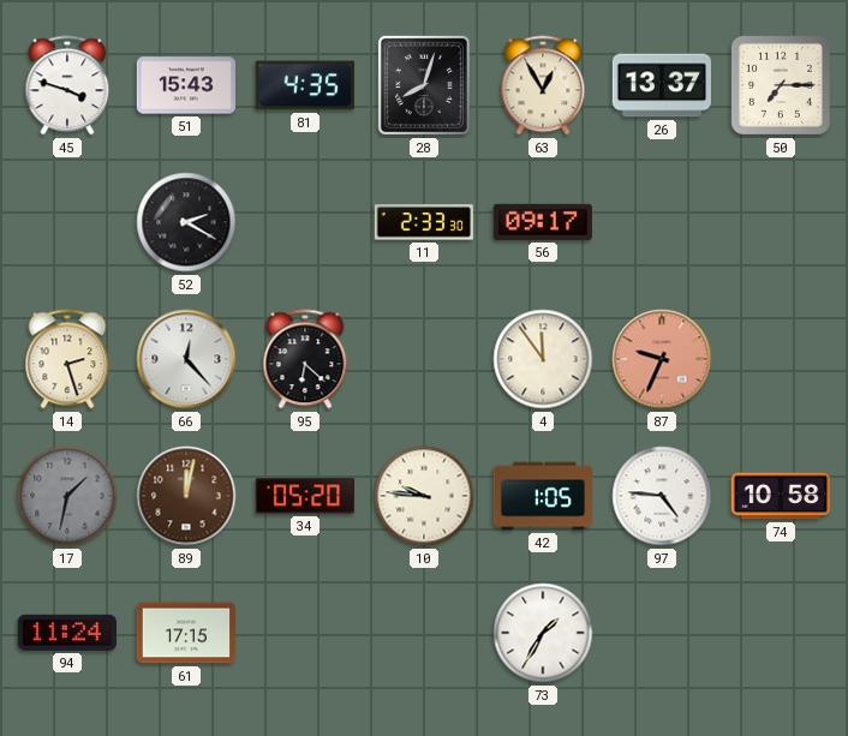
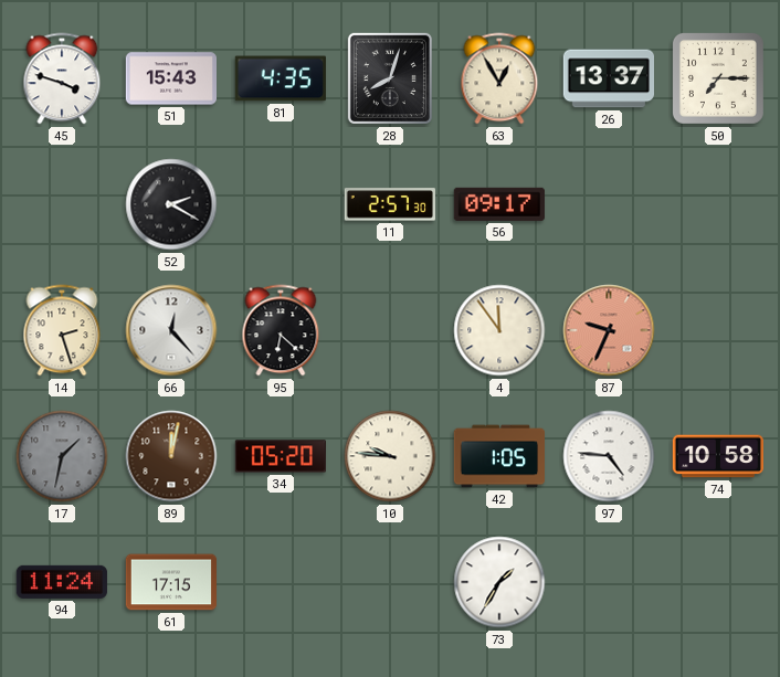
11: 2:33 -> 2:57 (390, 204)
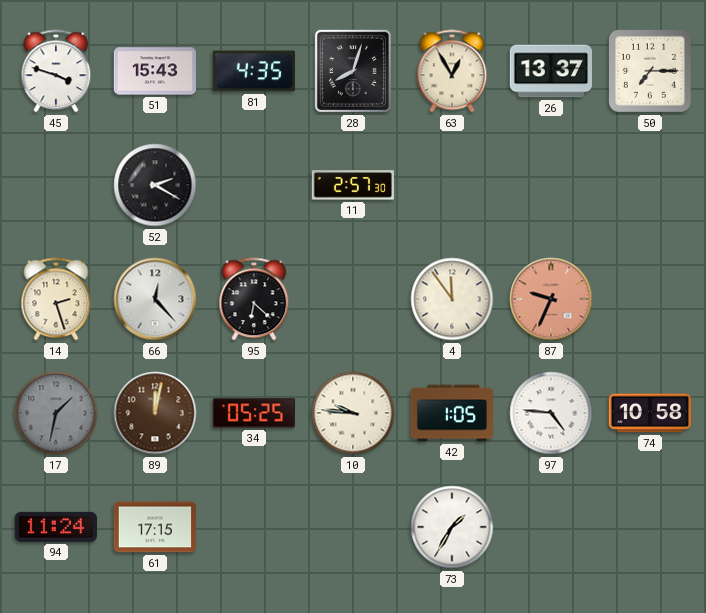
56: 09:17 -> none (499, 204)
34: 05:20 -> 05:25 (253, 413)
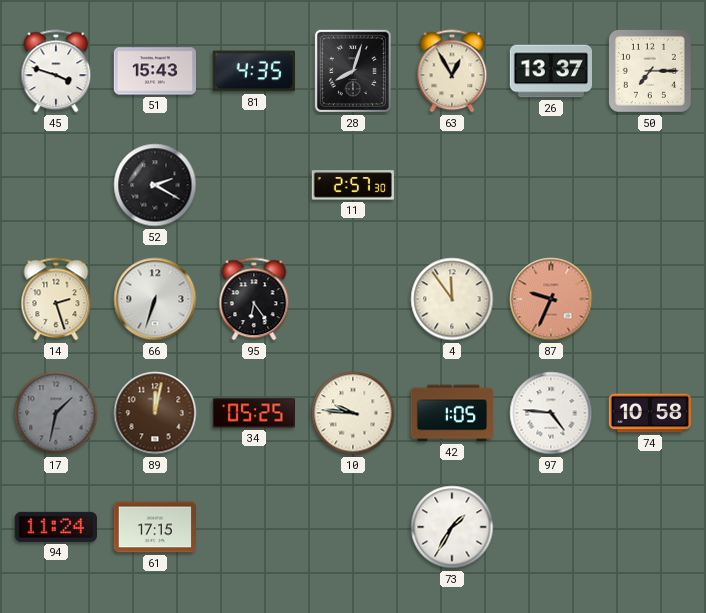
66: 12:23 -> 6:33 (155, 299)
95: 6:22 -> 6:24 (254, 299)
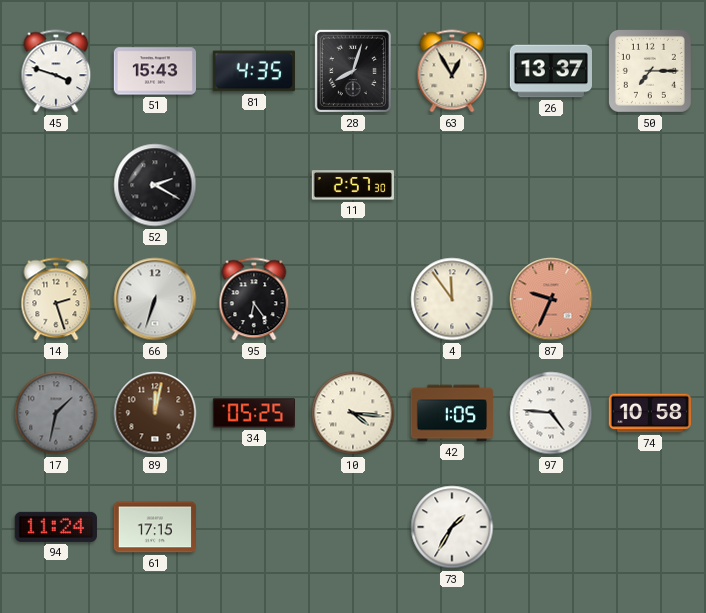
10: 9:46 -> 4:16 (353, 413)
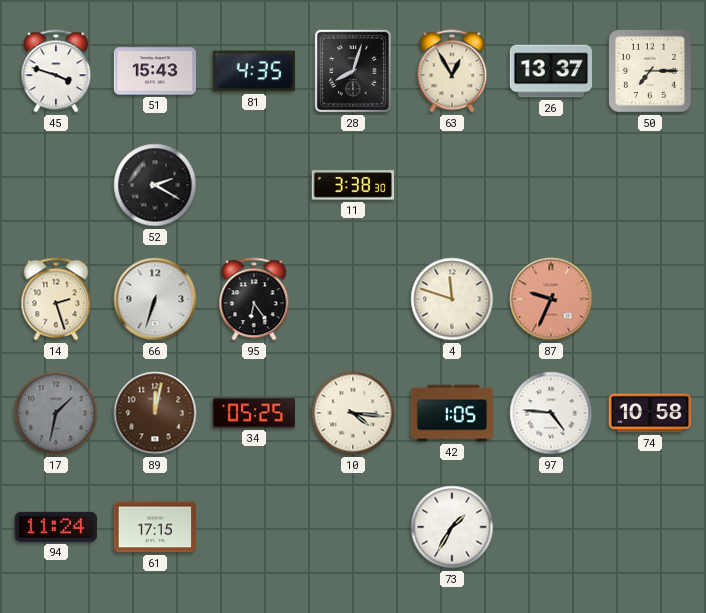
11: 2:57 -> 3:38 (353, 185)
4: 11:54 -> 11:48 (452, 299)
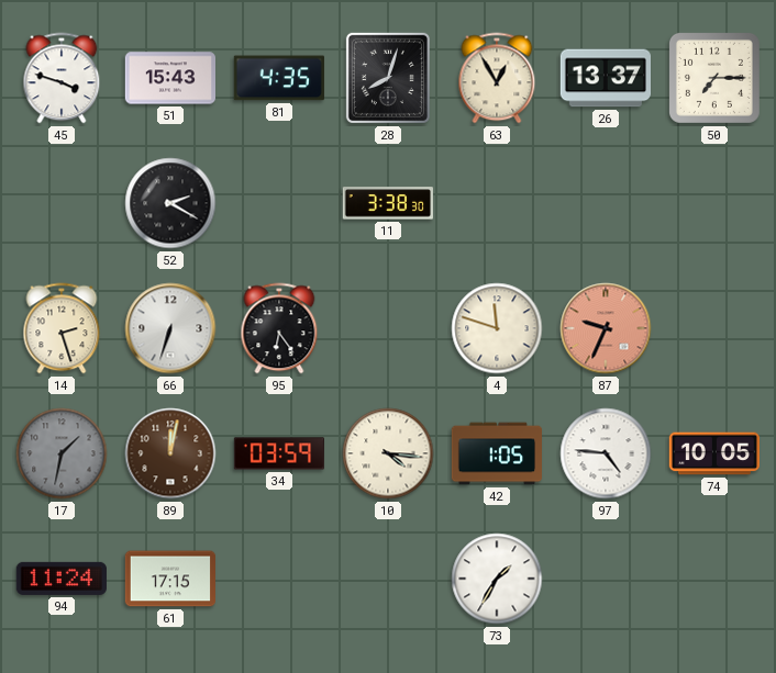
34: 05:25 -> 03:59 (278, 453)
74: 10:58 -> 10:05 (713, 453)
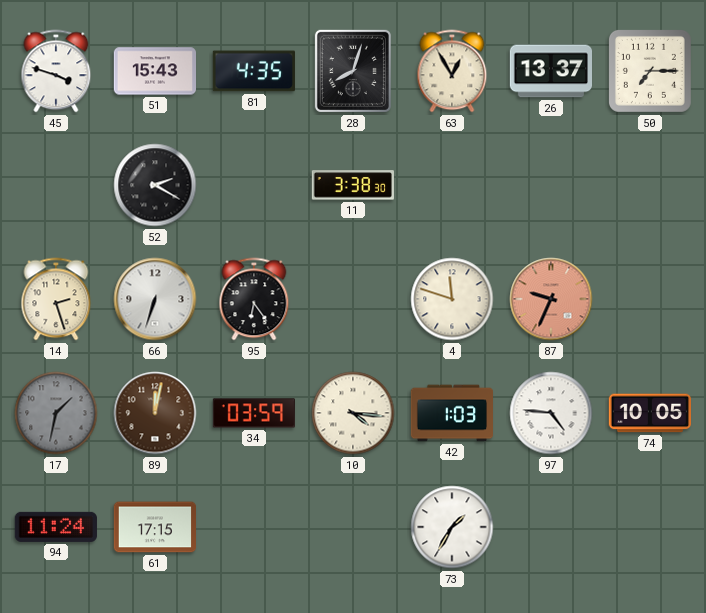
42: 1:05 -> 1:03 (451, 413)
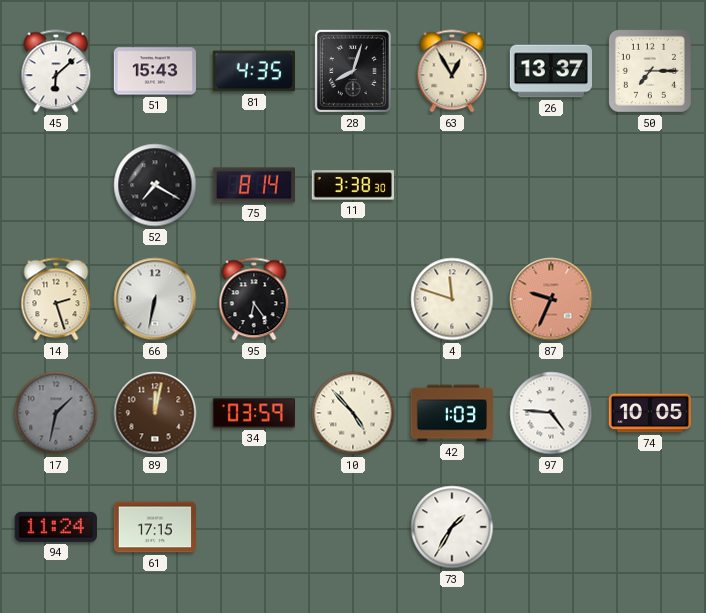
45: 3:48 -> 6:08 (56, 71)
52: 2:20 -> 7:20 (155, 185)
75: none -> 8:14 (253, 185)
66: 6:33 -> 6:32 (155, 299)
10: 4:16 -> 4:53 (353, 413)
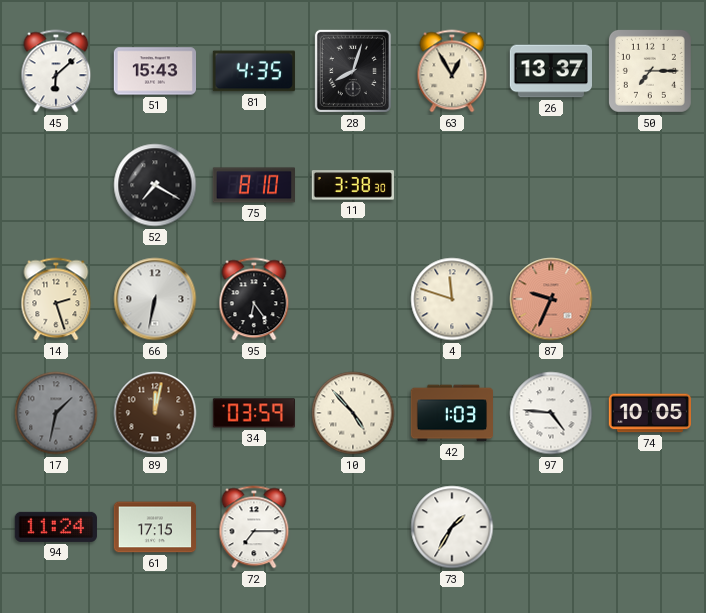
75: 8:14 -> 8:10 (253, 185)
72: none -> 7:15 (254, 527)
